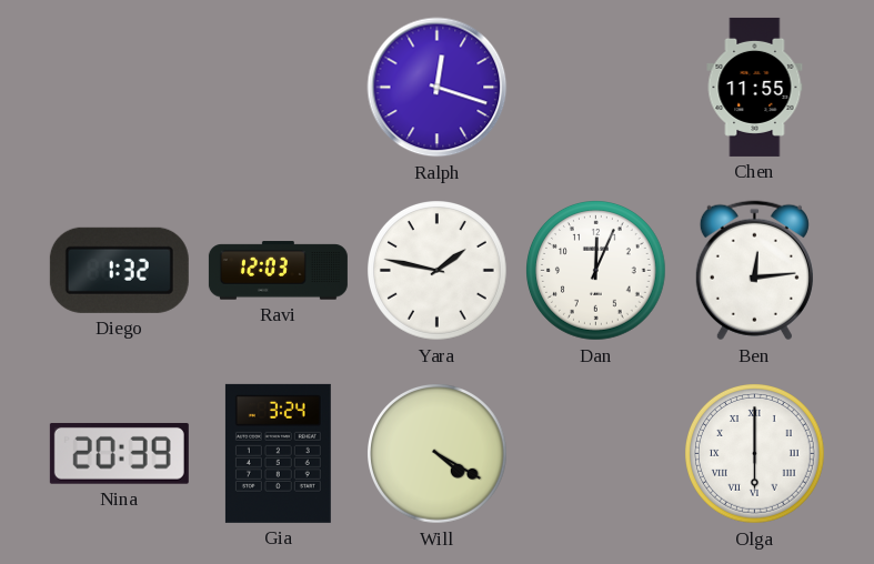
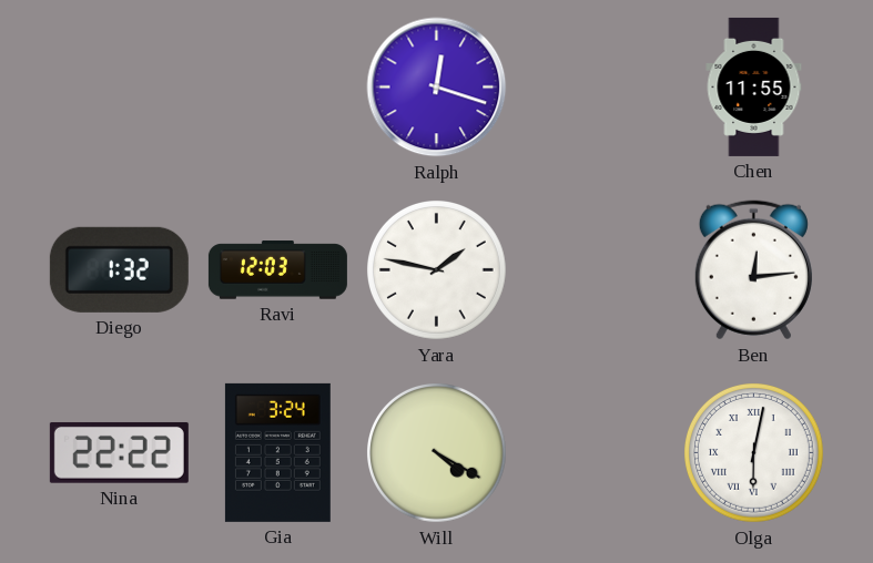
Dan: 12:04 -> none (596, 271)
Nina: 20:39 -> 22:22 (119, 452)
Olga: 6:00 -> 6:02 (754, 453)
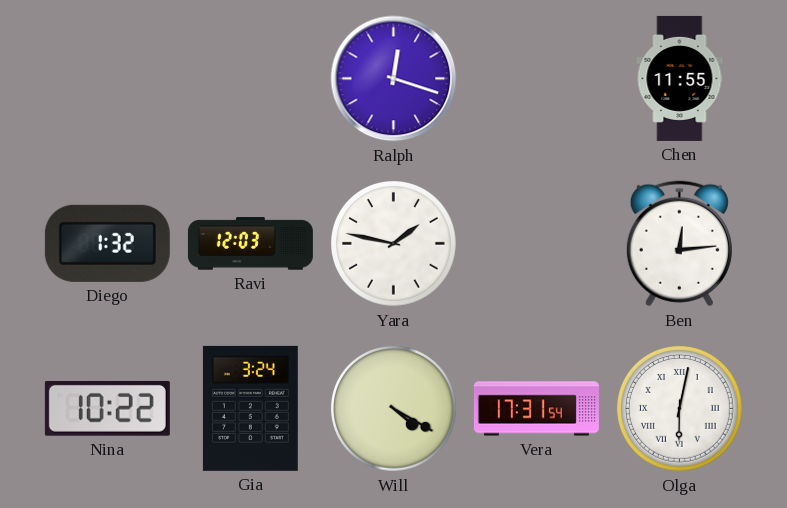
Nina: 22:22 -> 10:22 (107, 408)
Vera: none -> 17:31 (536, 409)
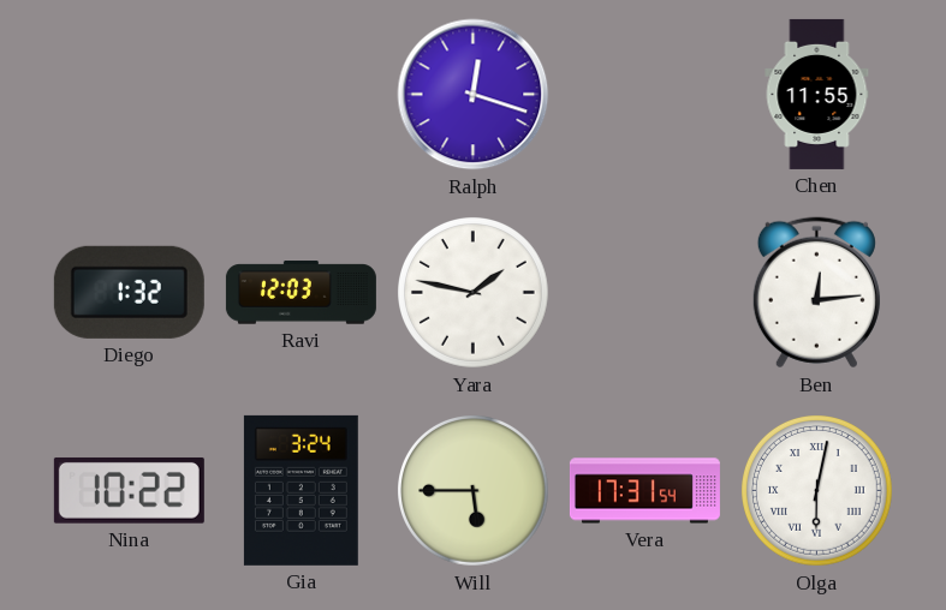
Will: 4:20 -> 5:45 (474, 491)
